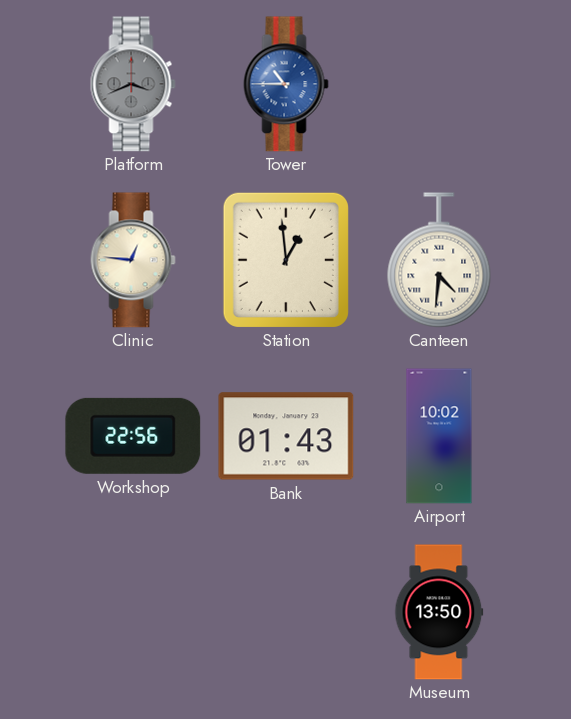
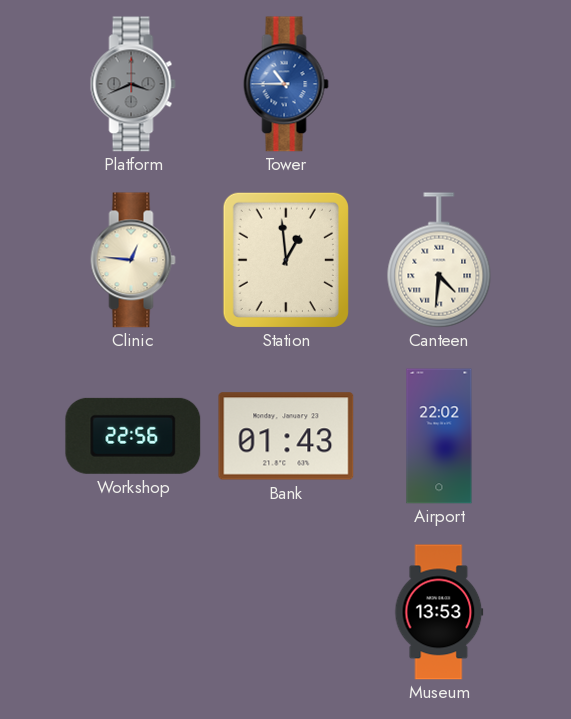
Airport: 10:02 -> 22:02 (439, 436)
Museum: 13:50 -> 13:53 (439, 612)
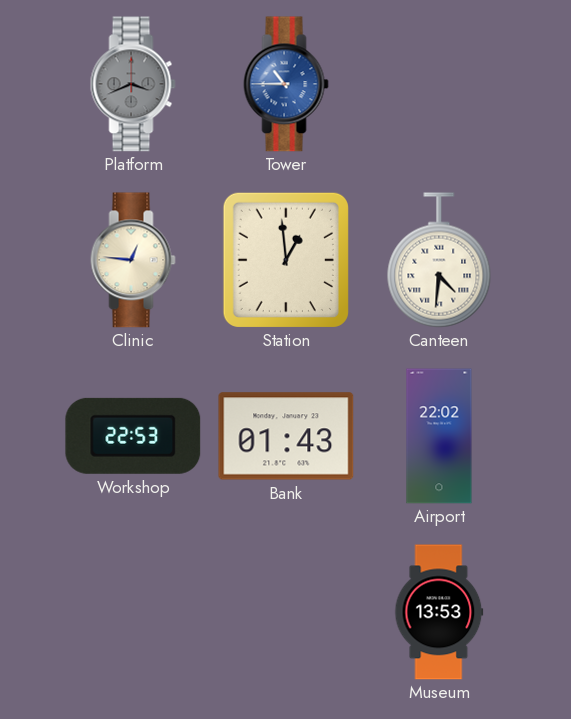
Workshop: 22:56 -> 22:53 (133, 436)
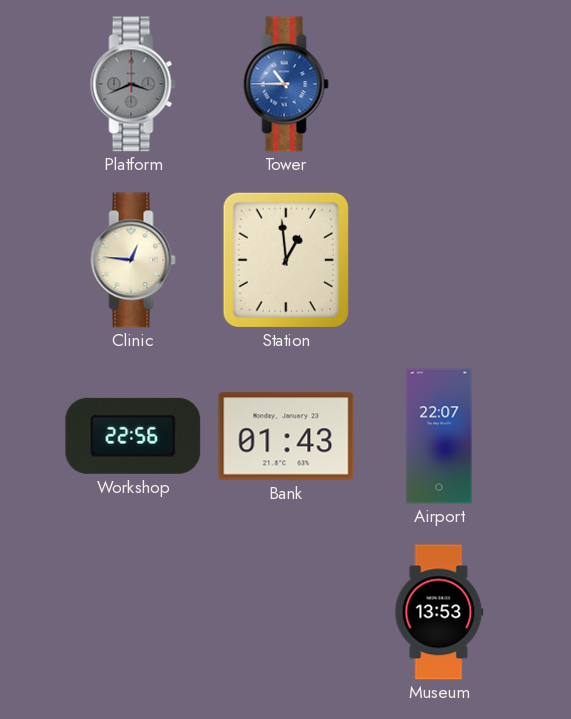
Canteen: 4:31 -> none (439, 260)
Workshop: 22:53 -> 22:56 (133, 436)
Airport: 22:02 -> 22:07 (439, 436)
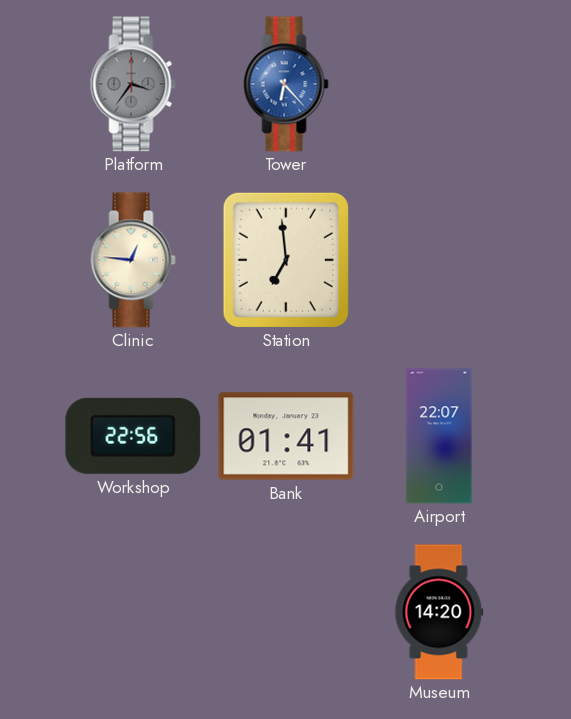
Platform: 3:41 -> 3:36 (133, 84)
Tower: 10:45 -> 6:23 (286, 84)
Station: 12:59 -> 6:59 (286, 260)
Bank: 01:43 -> 01:41 (286, 436)
Museum: 13:53 -> 14:20 (439, 612)
